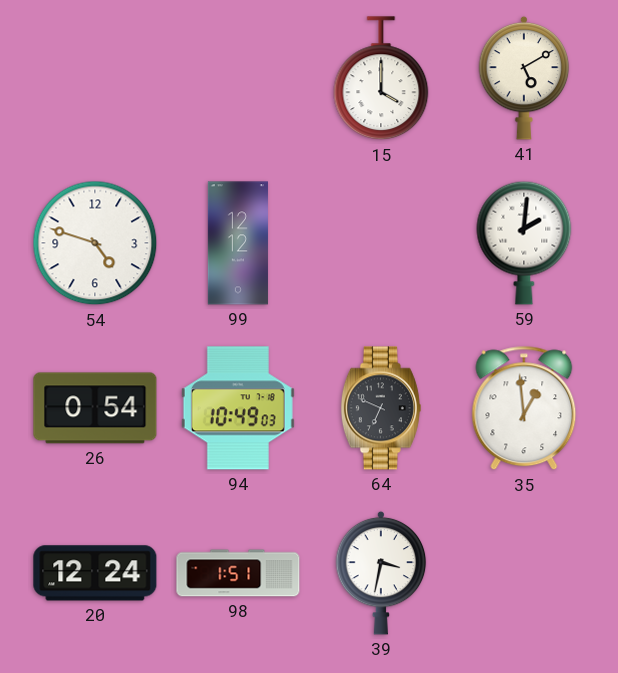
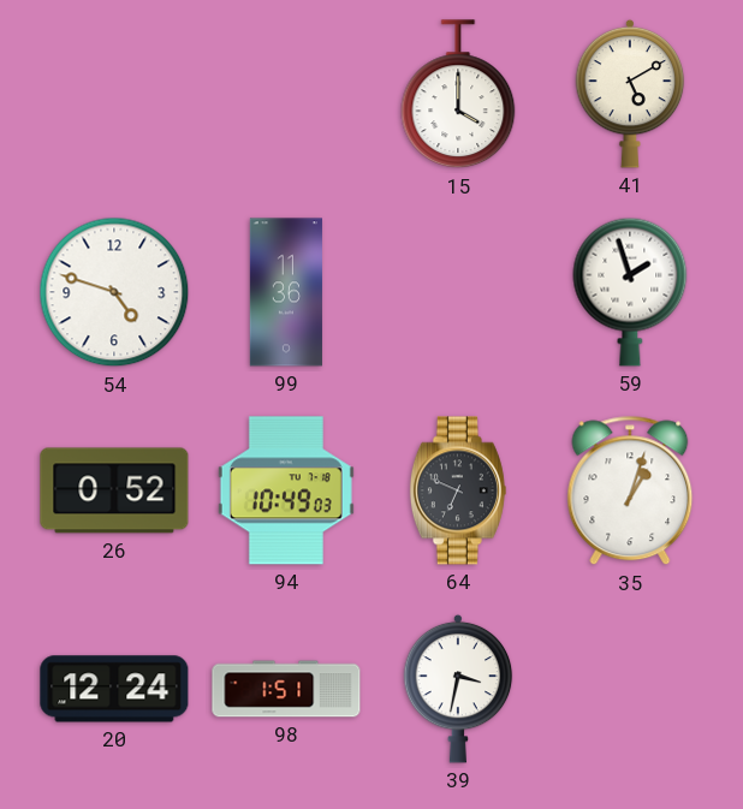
99: 12:12 -> 11:36 (286, 292)
59: 2:01 -> 1:57 (630, 292)
26: 0:54 -> 0:52 (114, 490)
35: 12:59 -> 1:03 (630, 490)
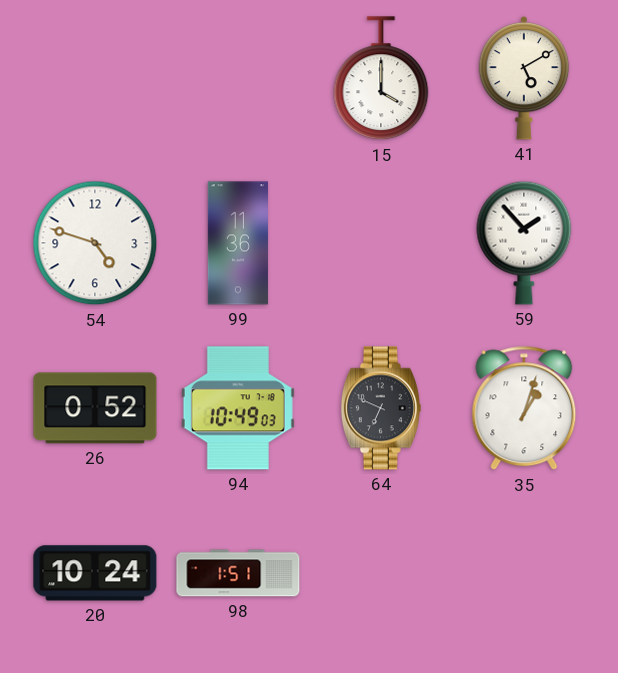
59: 1:57 -> 1:53 (524, 243)
20: 12:24 -> 10:24 (95, 573)
39: 3:32 -> none (458, 689)
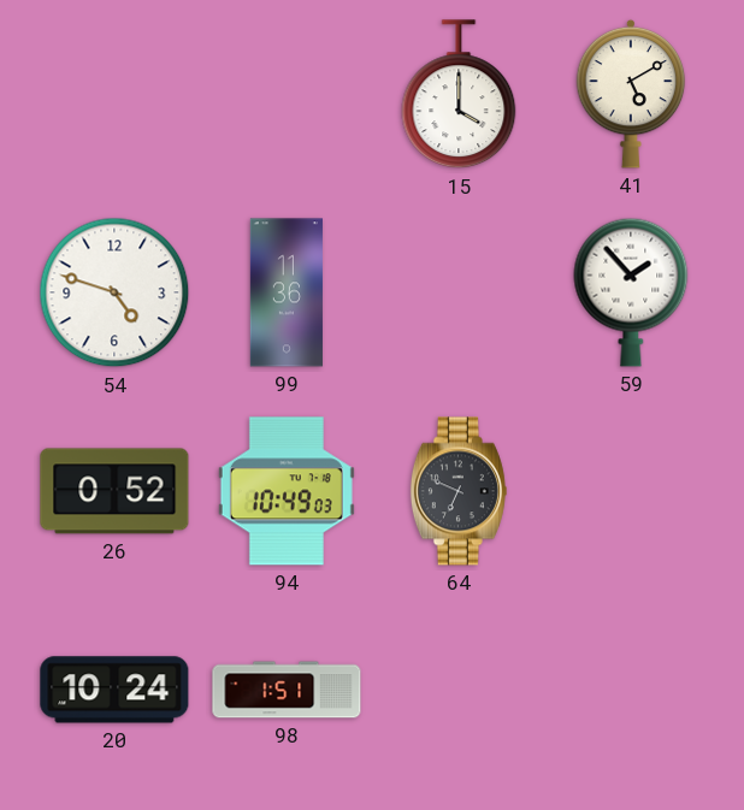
35: 1:03 -> none (524, 408)
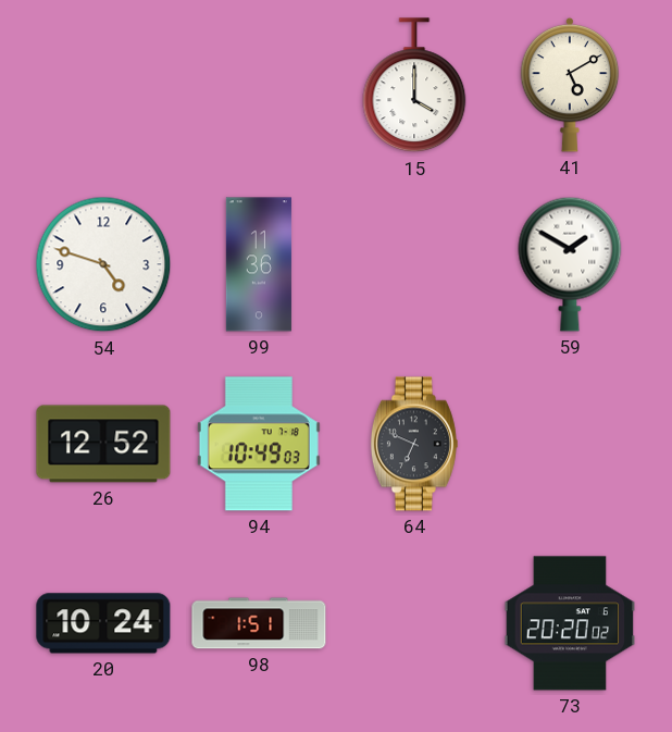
59: 1:53 -> 1:50 (570, 264)
26: 0:52 -> 12:52 (103, 444)
73: none -> 20:20 (570, 623)
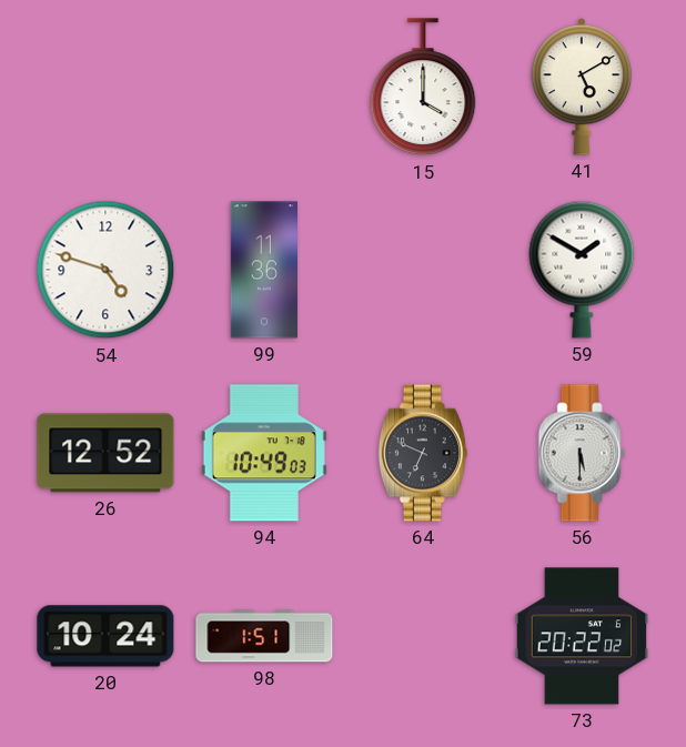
56: none -> 5:30 (582, 453)
73: 20:20 -> 20:22 (582, 636)
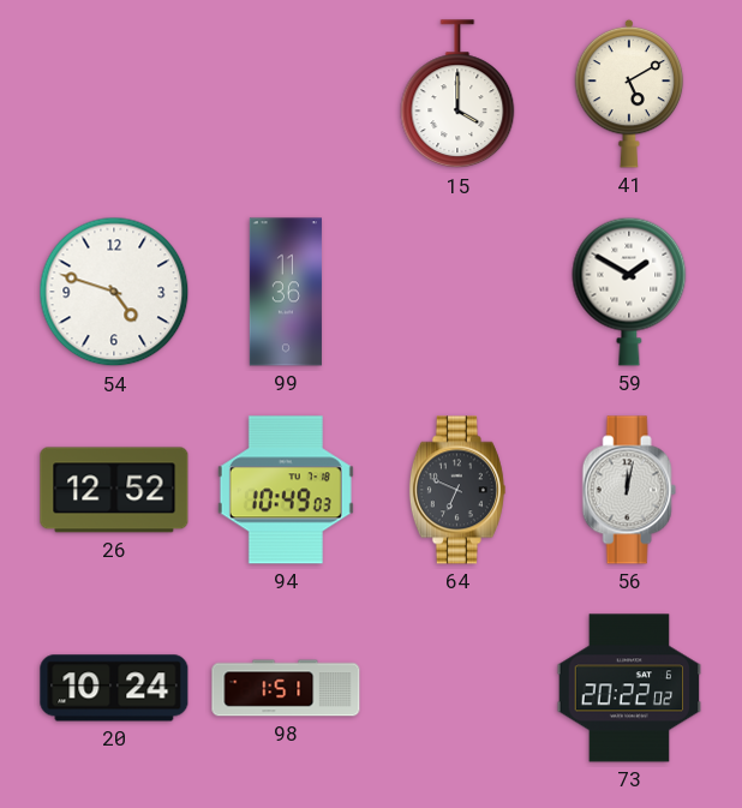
56: 5:30 -> 12:02 (629, 490)
